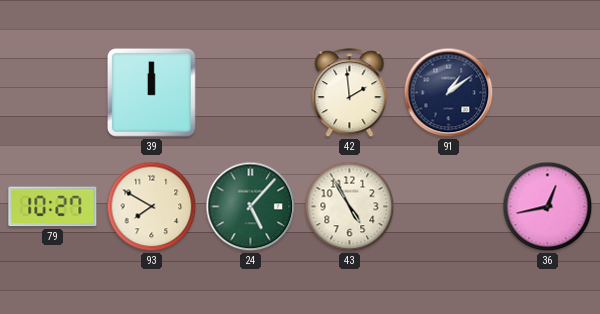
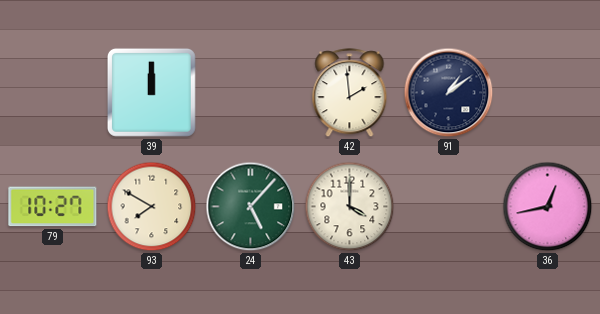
43: 4:55 -> 4:00 (350, 207)
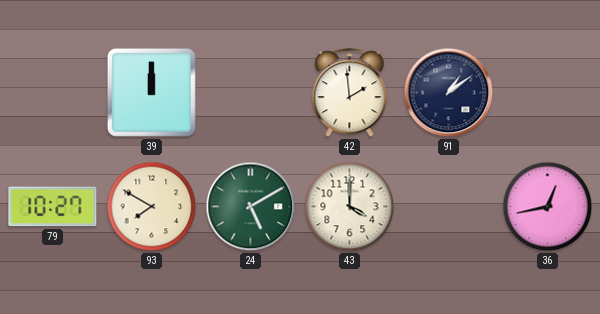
24: 5:07 -> 5:10 (251, 207)
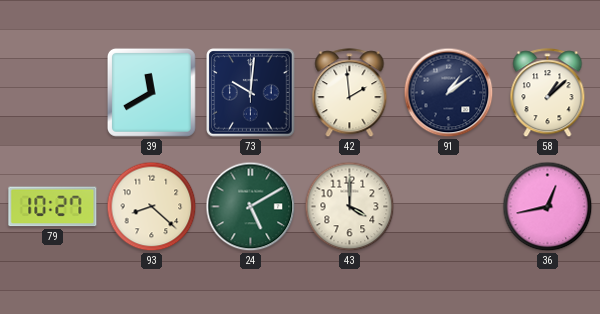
39: 12:00 -> 11:40 (151, 92)
73: none -> 10:01 (251, 93)
58: none -> 1:08 (548, 93)
93: 7:50 -> 8:22 (152, 207)
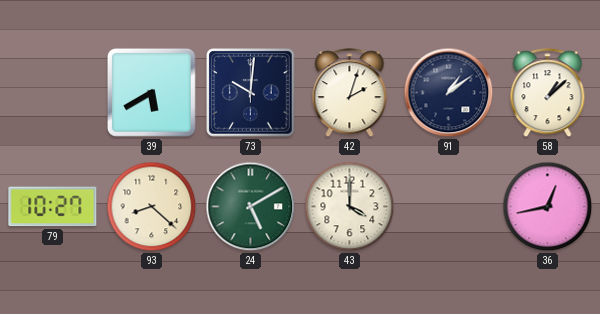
39: 11:40 -> 5:40 (151, 92)
42: 1:59 -> 2:03 (350, 93)
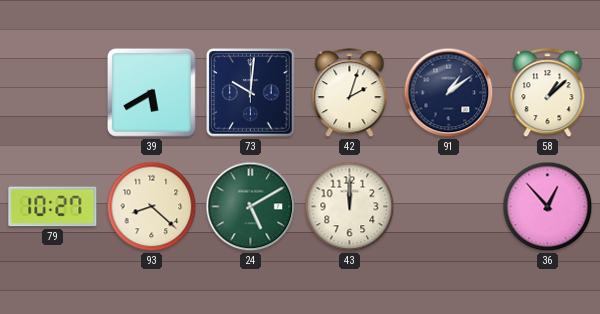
43: 4:00 -> 12:00 (350, 207)
36: 12:43 -> 12:53 (548, 207)
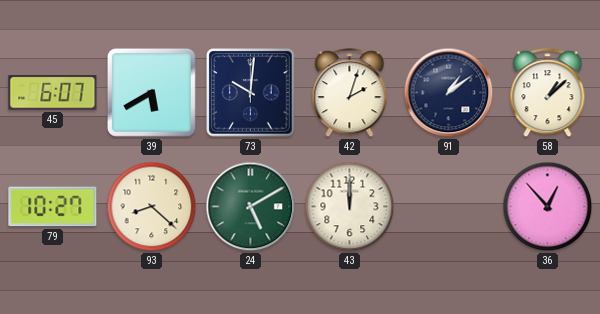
45: none -> 6:07 (53, 93)
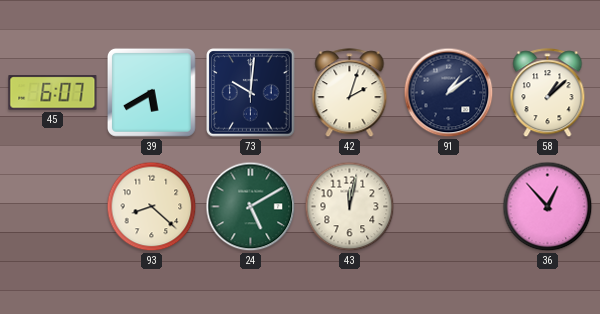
79: 10:27 -> none (53, 207)
43: 12:00 -> 12:02 (350, 207)
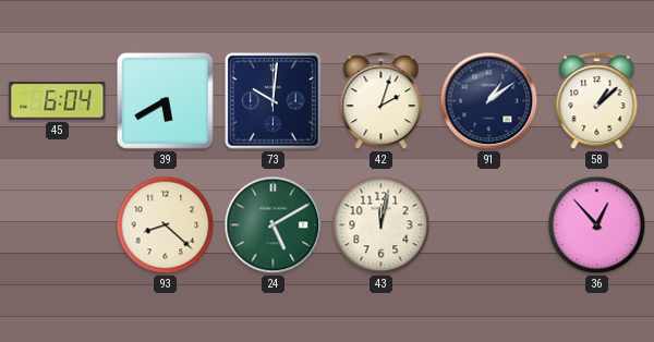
45: 6:07 -> 6:04 (58, 101)
